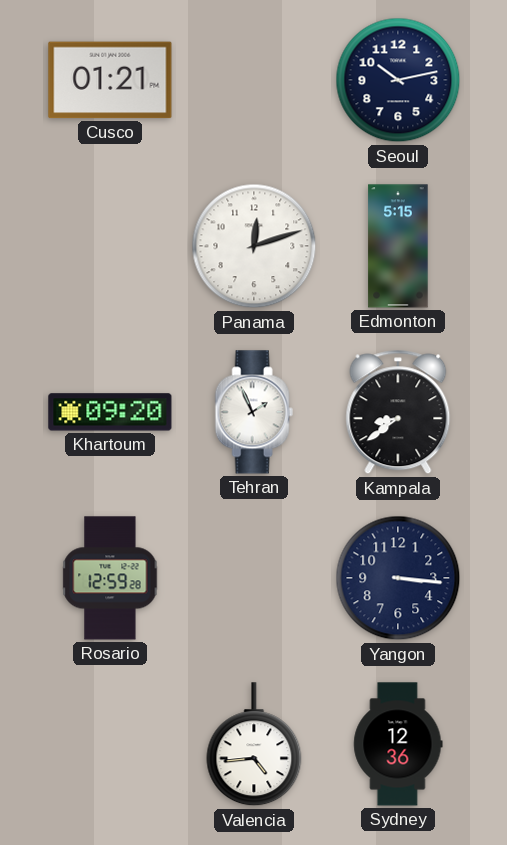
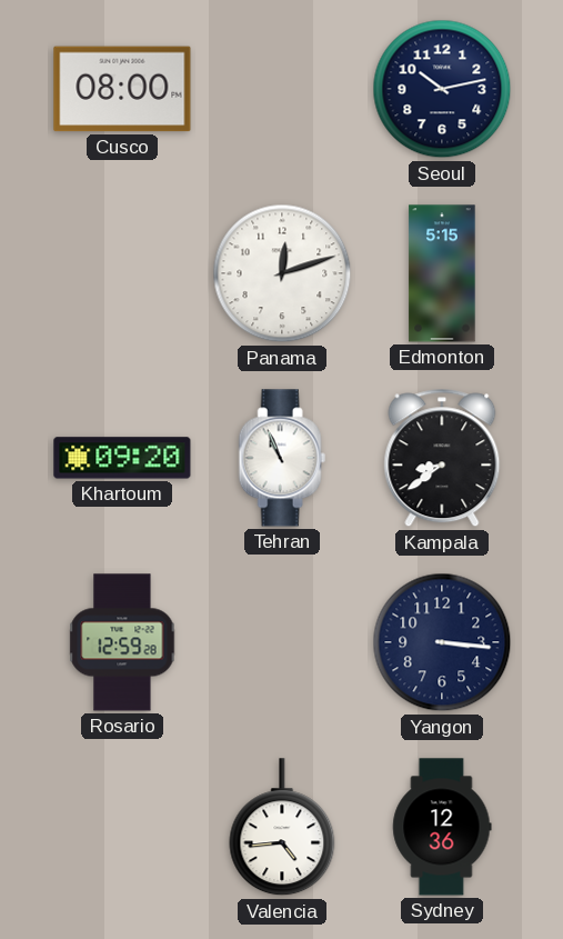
Cusco: 01:21 -> 08:00 (122, 89)
Tehran: 1:56 -> 10:56 (282, 458)
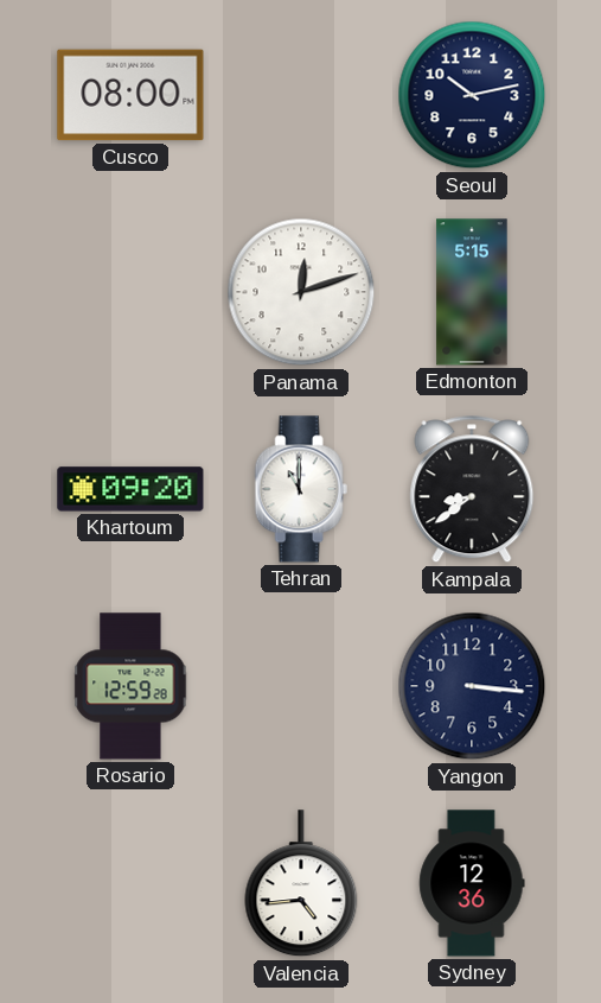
Tehran: 10:56 -> 11:00 (301, 489)
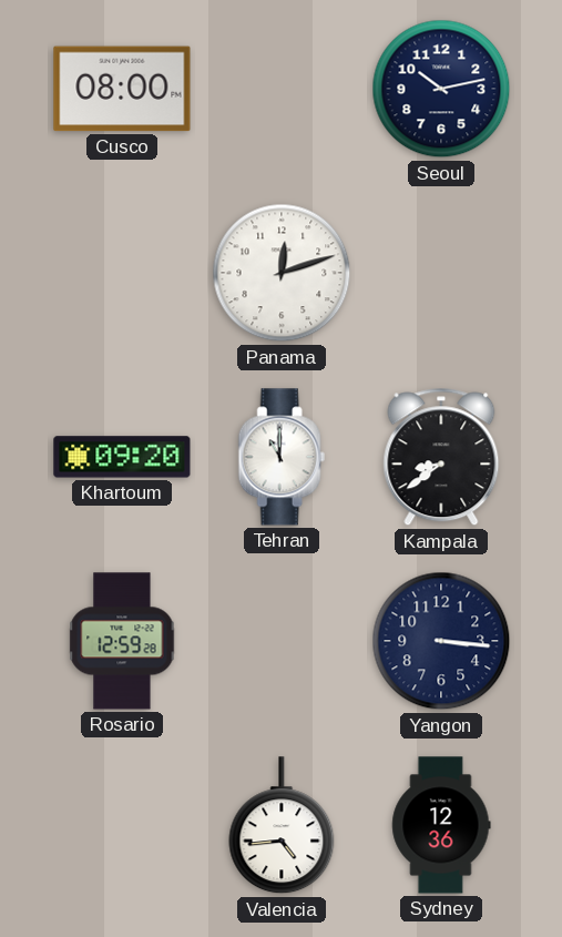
Edmonton: 5:15 -> none (472, 292)
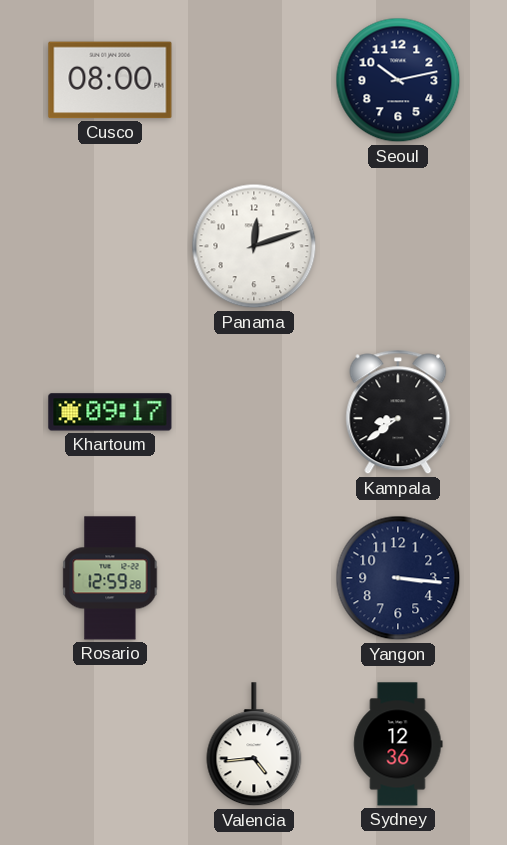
Khartoum: 09:20 -> 09:17 (110, 412)
Tehran: 11:00 -> none (282, 457)
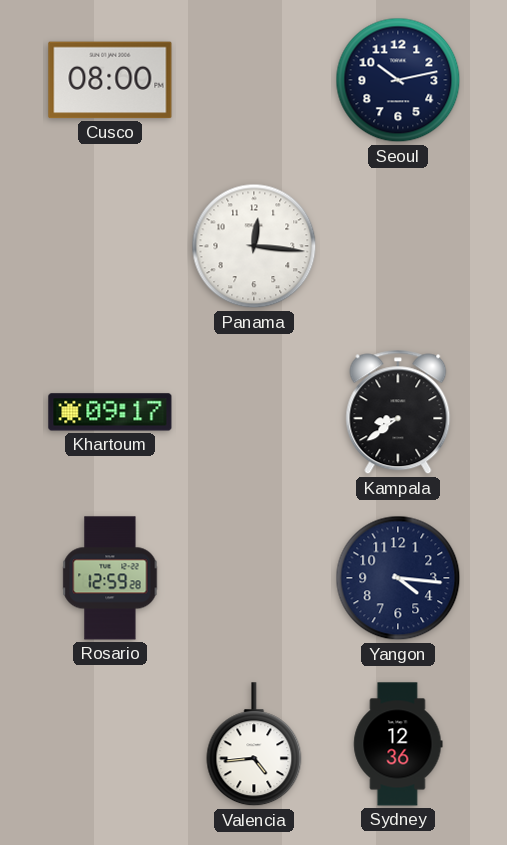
Panama: 12:12 -> 12:16 (254, 246)
Yangon: 3:16 -> 4:16 (398, 578)
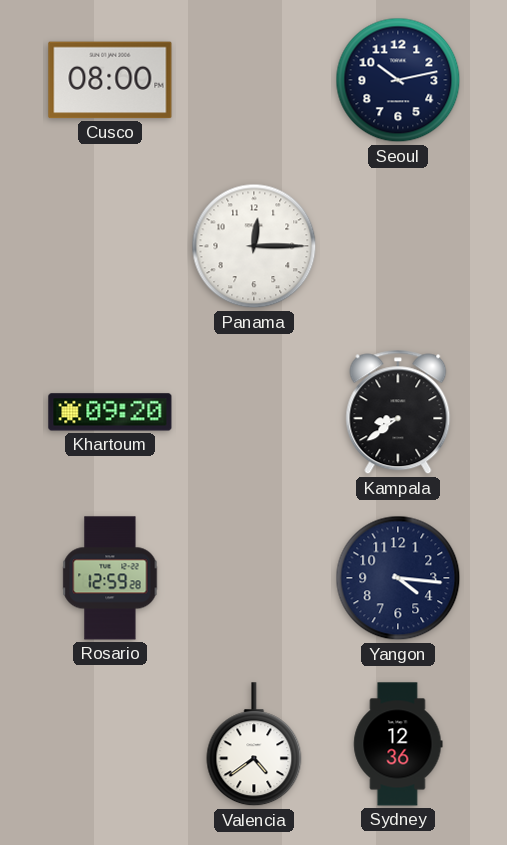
Panama: 12:16 -> 12:15 (254, 246)
Khartoum: 09:17 -> 09:20 (110, 412)
Valencia: 4:44 -> 4:39 (254, 745)
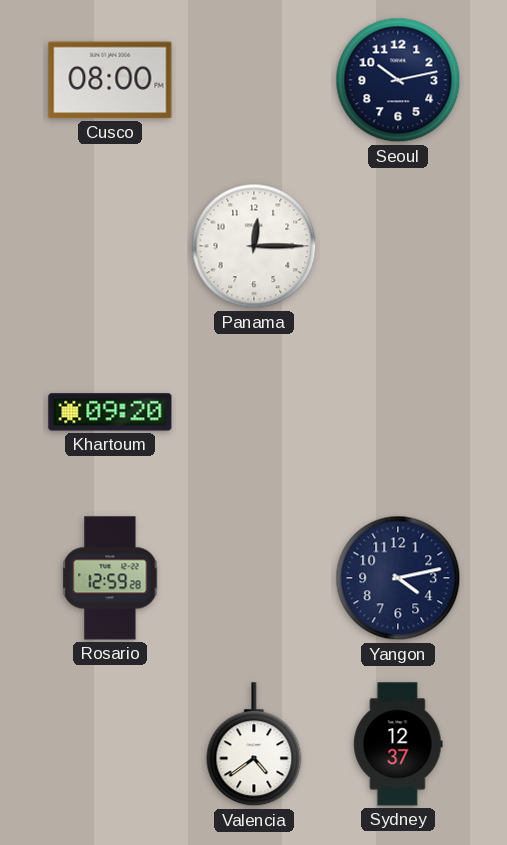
Kampala: 8:39 -> none (398, 412)
Yangon: 4:16 -> 4:13 (398, 578)
Sydney: 12:36 -> 12:37 (398, 744)
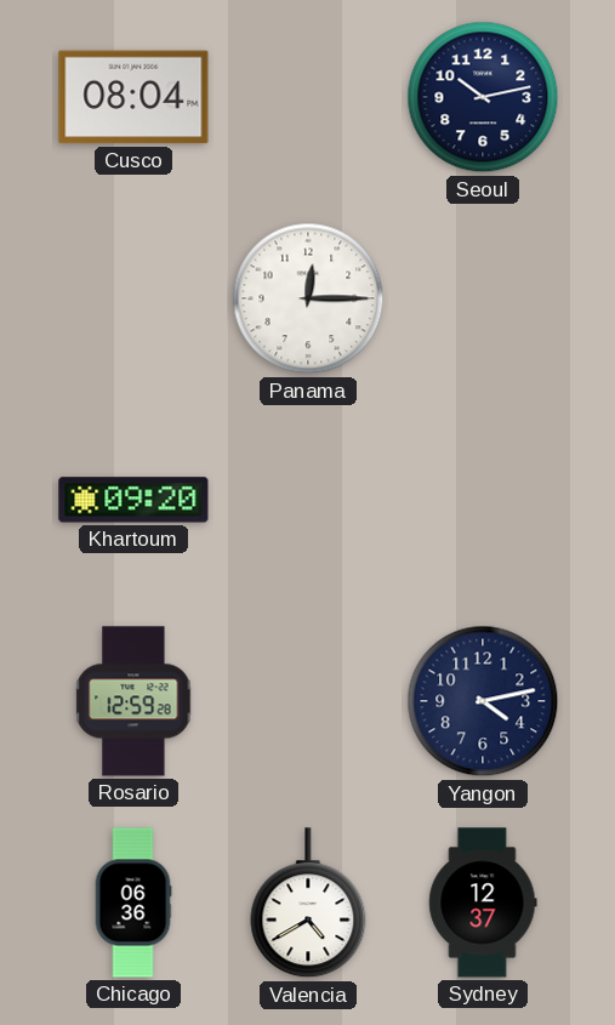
Cusco: 08:00 -> 08:04 (133, 97)
Chicago: none -> 06:36 (133, 902)
Valencia: 4:39 -> 4:40 (308, 904)
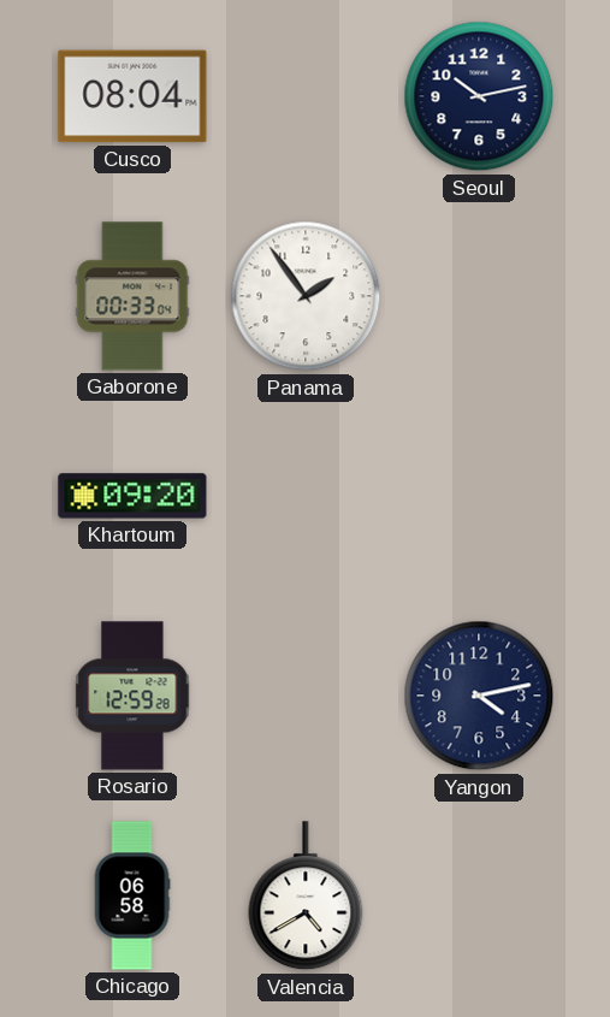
Gaborone: none -> 00:33 (132, 296)
Panama: 12:15 -> 1:54 (306, 296)
Chicago: 06:36 -> 06:58 (132, 895)
Sydney: 12:37 -> none (483, 902)
